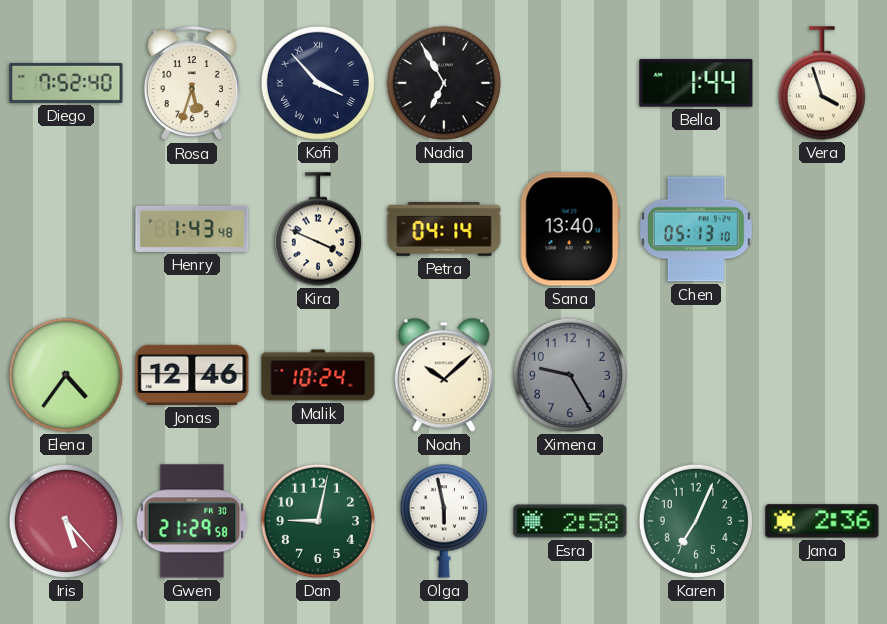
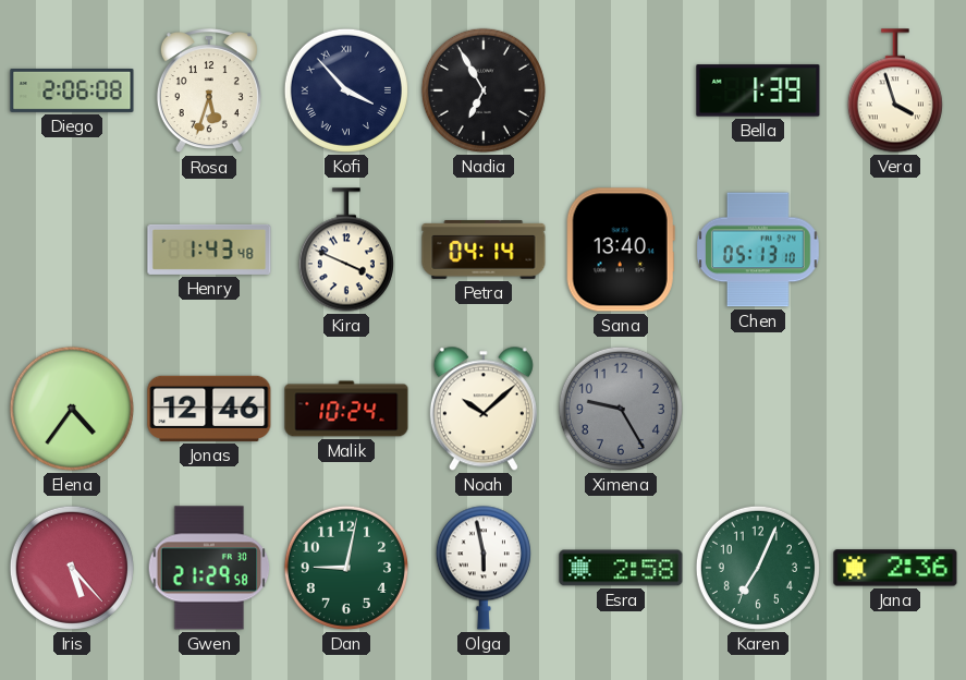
Diego: 7:52 -> 2:06 (72, 90)
Bella: 1:44 -> 1:39 (758, 90)
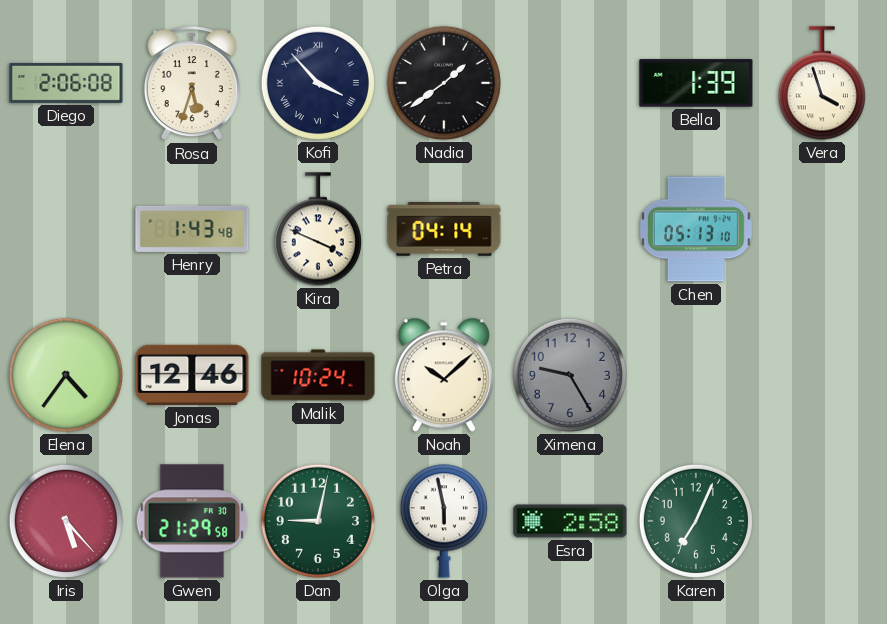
Nadia: 6:55 -> 1:39 (444, 83)
Sana: 13:40 -> none (621, 250)
Jana: 2:36 -> none (895, 568)
